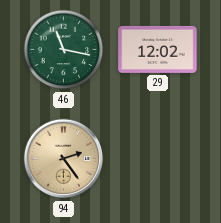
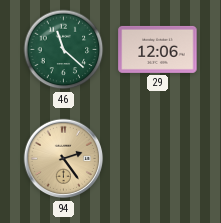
46: 11:17 -> 11:22 (64, 50)
29: 12:02 -> 12:06 (158, 49)
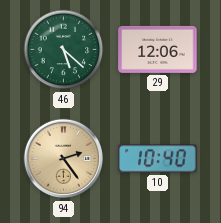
46: 11:22 -> 5:22 (64, 50)
10: none -> 10:40 (158, 159)
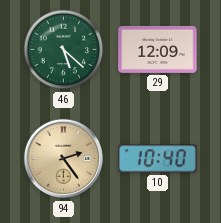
29: 12:06 -> 12:09 (158, 49)
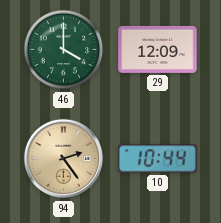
46: 5:22 -> 4:00 (64, 50)
10: 10:40 -> 10:44 (158, 159)
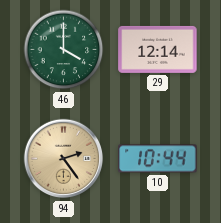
29: 12:09 -> 12:14 (158, 49)
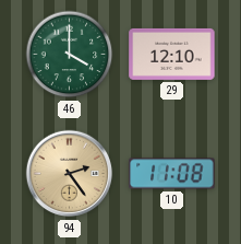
29: 12:14 -> 12:10 (172, 54)
10: 10:44 -> 11:08 (172, 174)
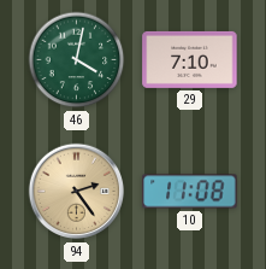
46: 4:00 -> 4:02 (77, 60)
29: 12:10 -> 7:10 (190, 59)
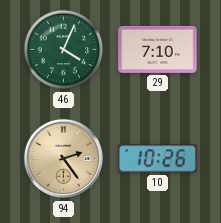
46: 4:02 -> 4:04 (64, 50)
10: 11:08 -> 10:26 (158, 159)
